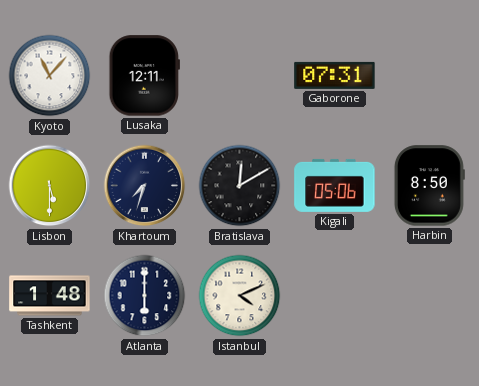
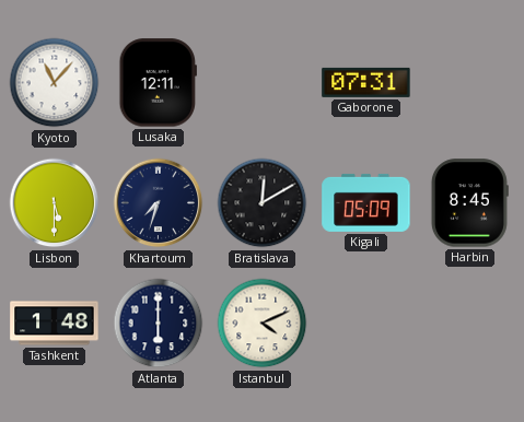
Kigali: 05:06 -> 05:09 (366, 202)
Harbin: 8:50 -> 8:45 (469, 203)
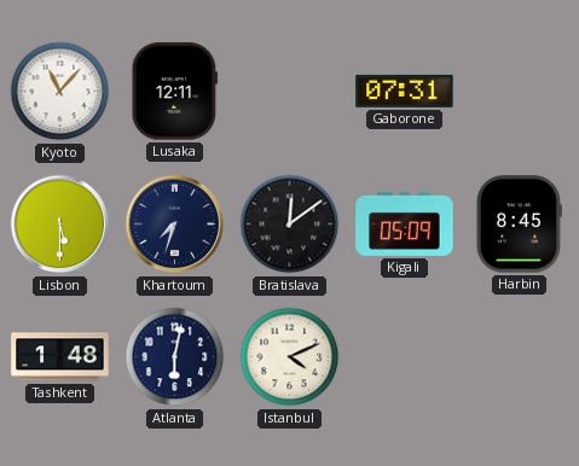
Bratislava: 12:10 -> 12:09 (290, 225)
Atlanta: 6:00 -> 6:02 (175, 357)
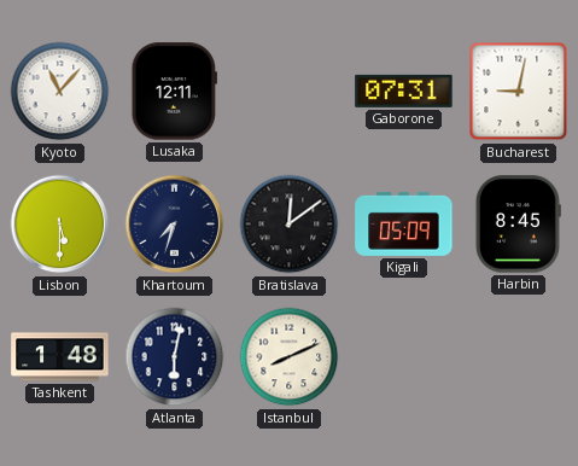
Bucharest: none -> 9:02 (519, 92)
Istanbul: 4:11 -> 8:11 (290, 357)
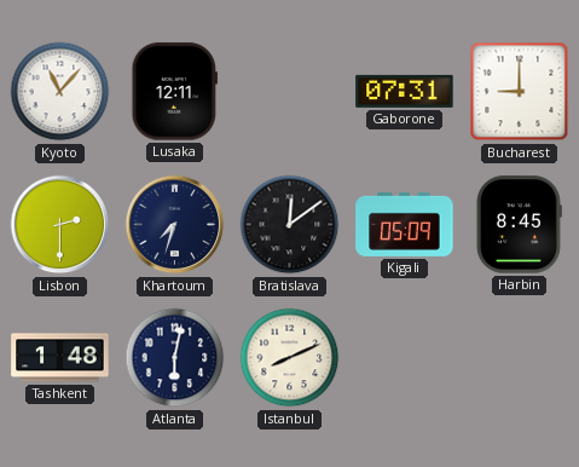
Bucharest: 9:02 -> 9:00 (520, 92)
Lisbon: 5:30 -> 2:30 (60, 225)
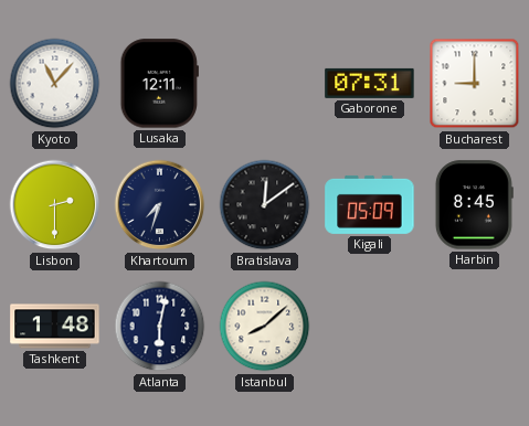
Istanbul: 8:11 -> 8:08 (265, 327)
